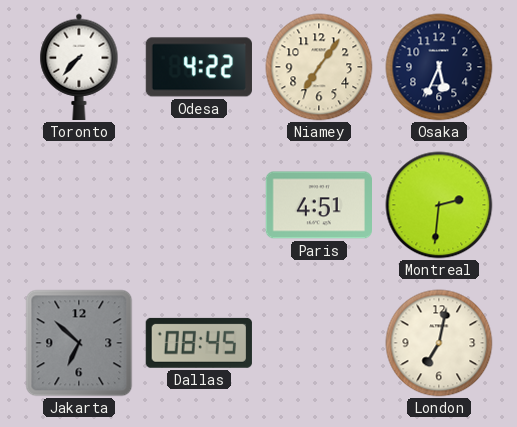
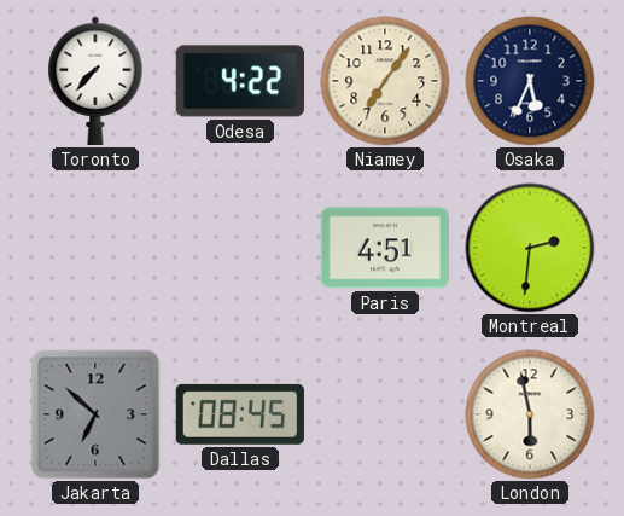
London: 7:02 -> 5:58 (530, 414)
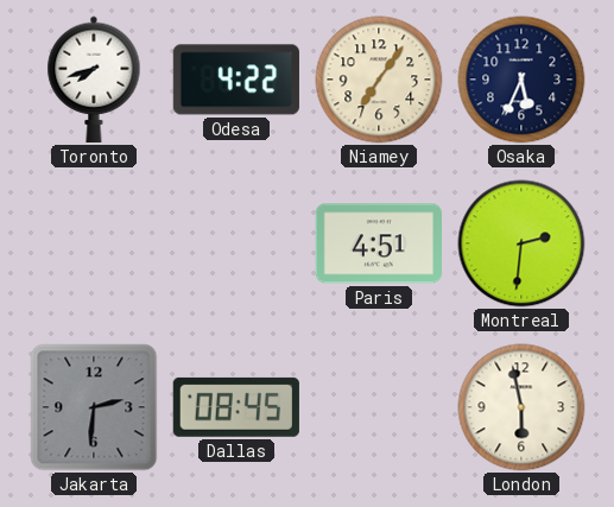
Toronto: 7:37 -> 7:42 (94, 80)
Jakarta: 6:52 -> 2:31 (94, 407)
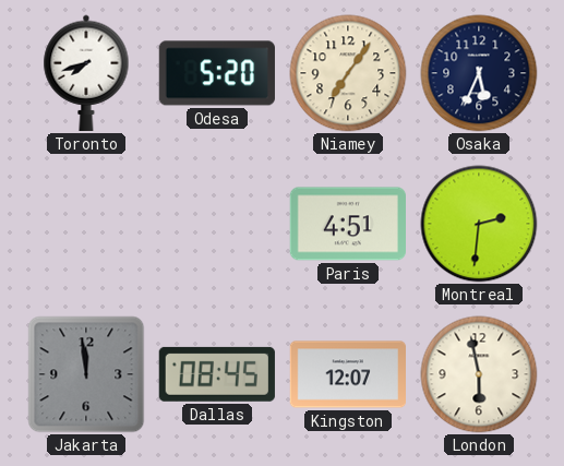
Odesa: 4:22 -> 5:20 (217, 73)
Jakarta: 2:31 -> 11:59 (86, 374)
Kingston: none -> 12:07 (347, 374)
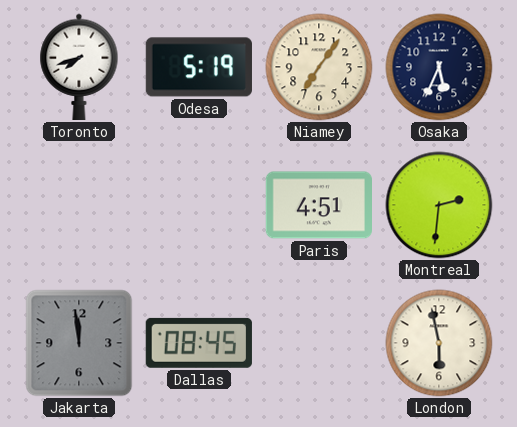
Odesa: 5:20 -> 5:19 (199, 67)
Kingston: 12:07 -> none (347, 374)
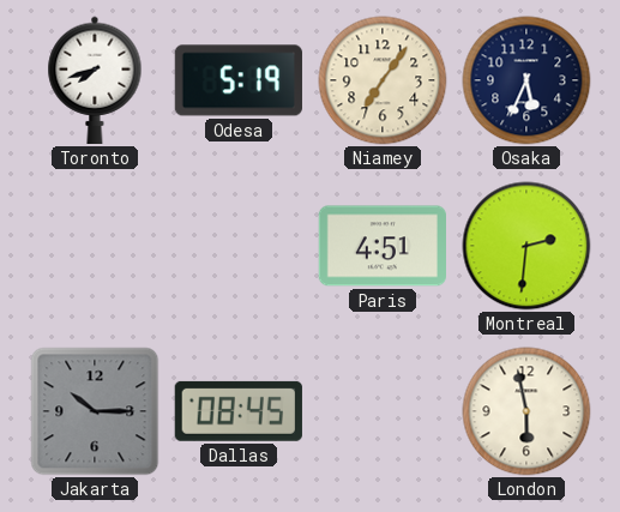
Jakarta: 11:59 -> 10:15 (95, 411)
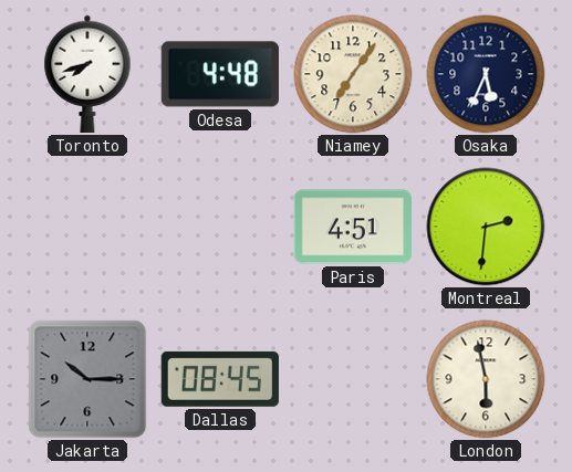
Odesa: 5:19 -> 4:48 (220, 74)
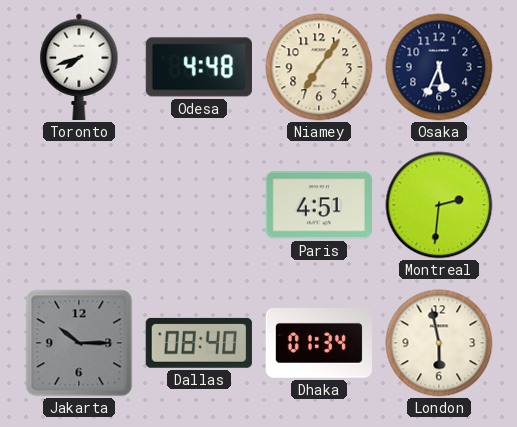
Dallas: 08:45 -> 08:40 (199, 343)
Dhaka: none -> 01:34 (319, 344)
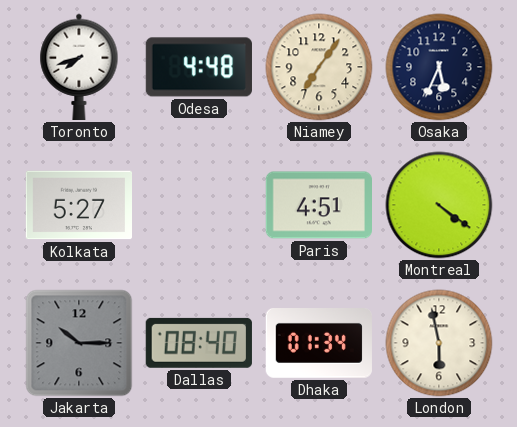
Kolkata: none -> 5:27 (78, 205)
Montreal: 2:31 -> 4:21 (439, 205)
